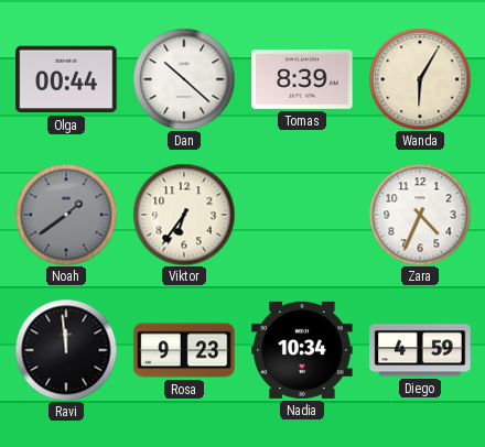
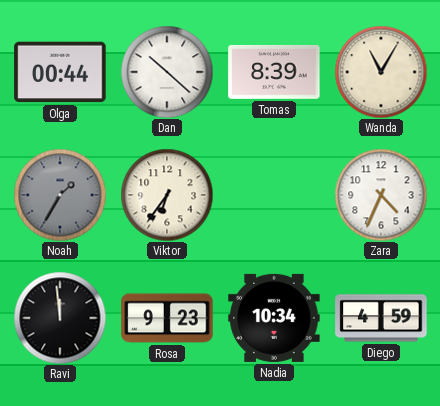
Wanda: 6:05 -> 11:05 (381, 72)
Noah: 1:39 -> 1:35 (60, 195)
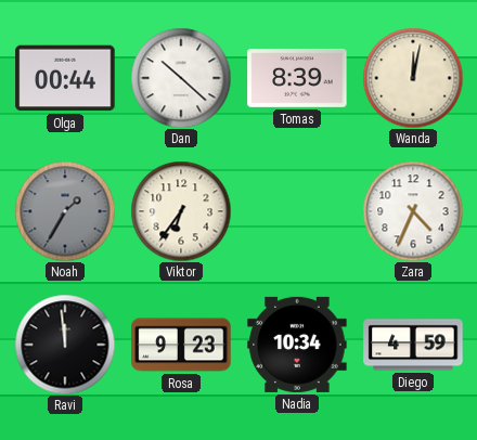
Wanda: 11:05 -> 12:02 (413, 78)
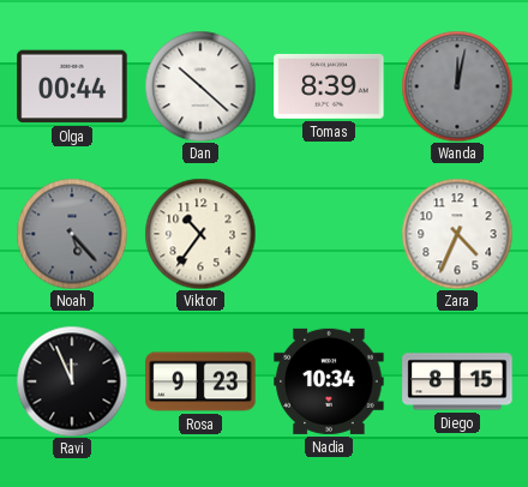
Wanda dial: cream -> grey (457, 86)
Noah: 1:35 -> 5:23 (72, 234)
Viktor: 6:36 -> 10:36 (200, 234)
Ravi: 11:59 -> 11:56 (72, 381)
Diego: 4:59 -> 8:15 (457, 381)
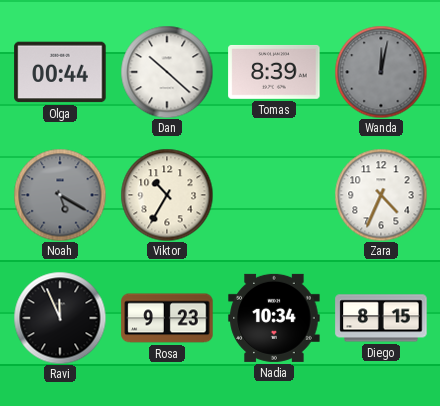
Noah: 5:23 -> 5:20 (60, 195)
Viktor: 10:36 -> 10:35 (167, 195)
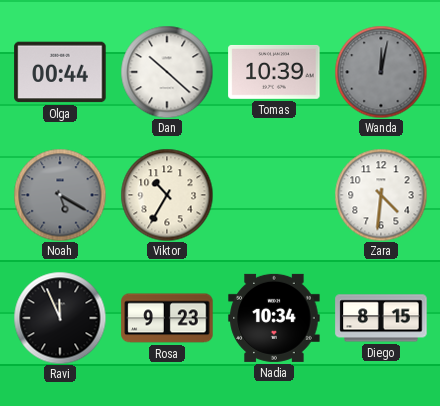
Tomas: 8:39 -> 10:39 (274, 72)
Zara: 4:34 -> 4:31 (381, 195)
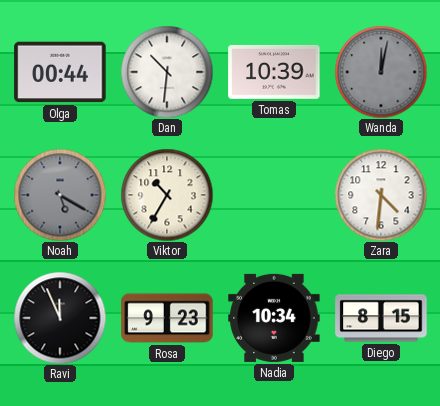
Dan: 10:22 -> 10:31 (167, 72)
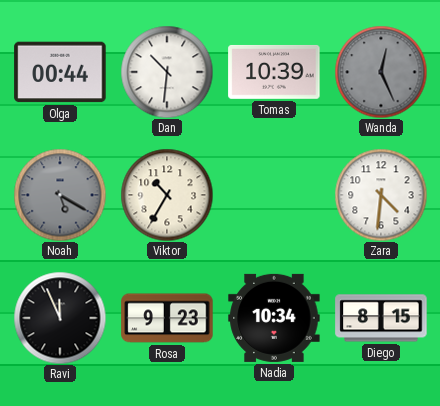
Wanda: 12:02 -> 12:26 (381, 72)
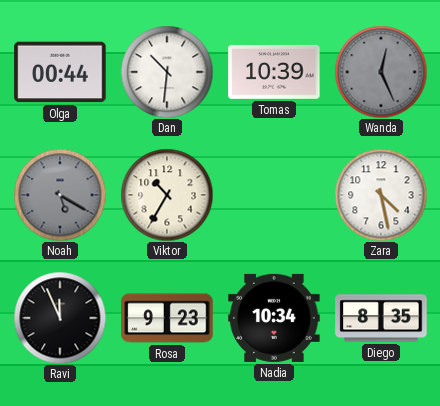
Zara: 4:31 -> 4:28 (381, 195)
Diego: 8:15 -> 8:35 (381, 318)
